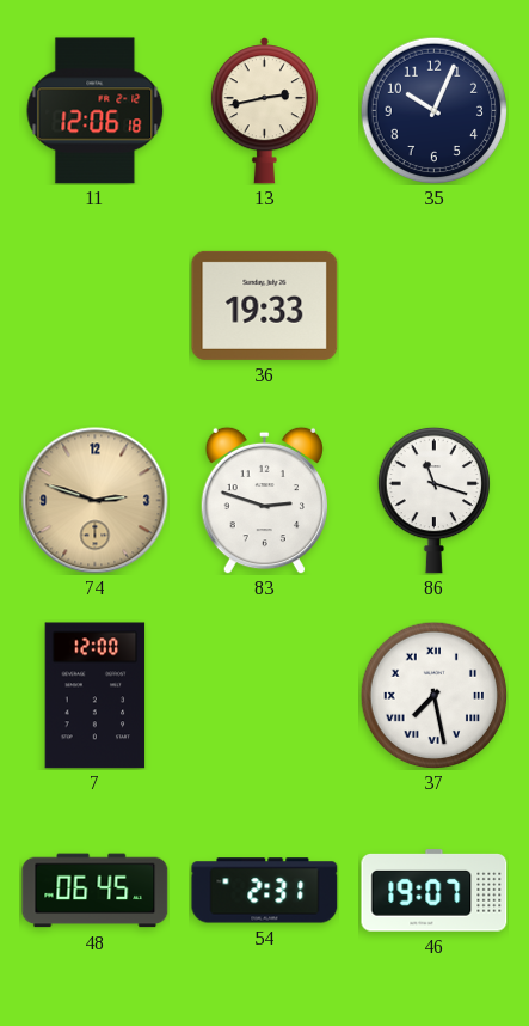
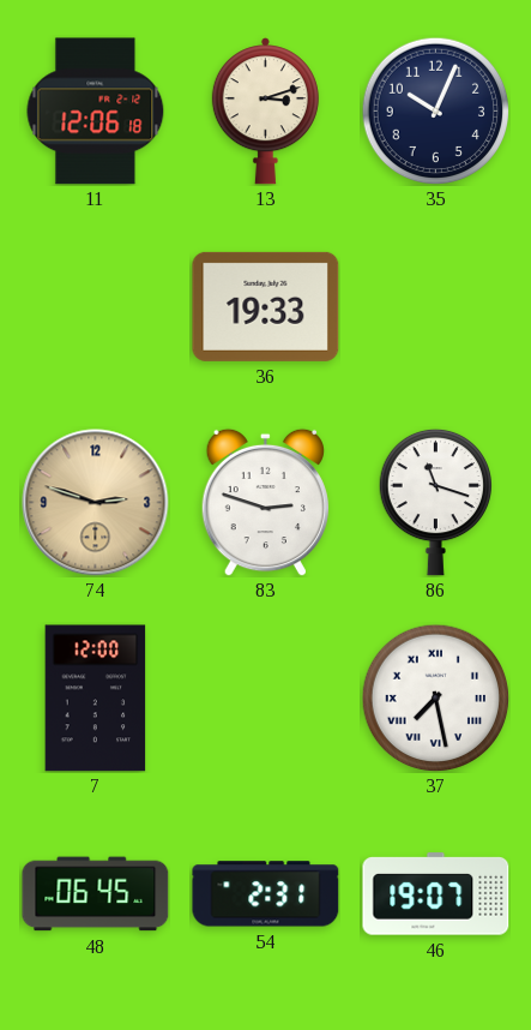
13: 2:43 -> 3:12 (265, 112)
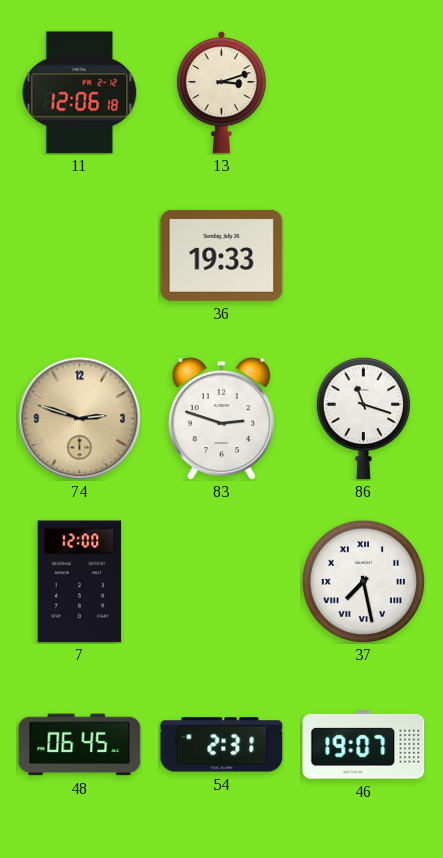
35: 10:04 -> none (435, 110)
